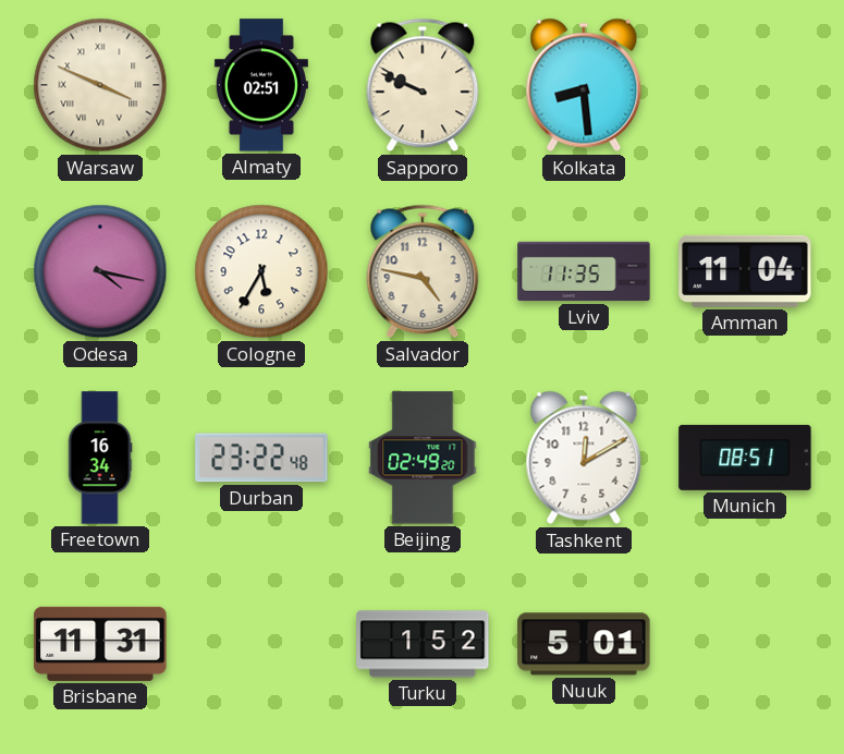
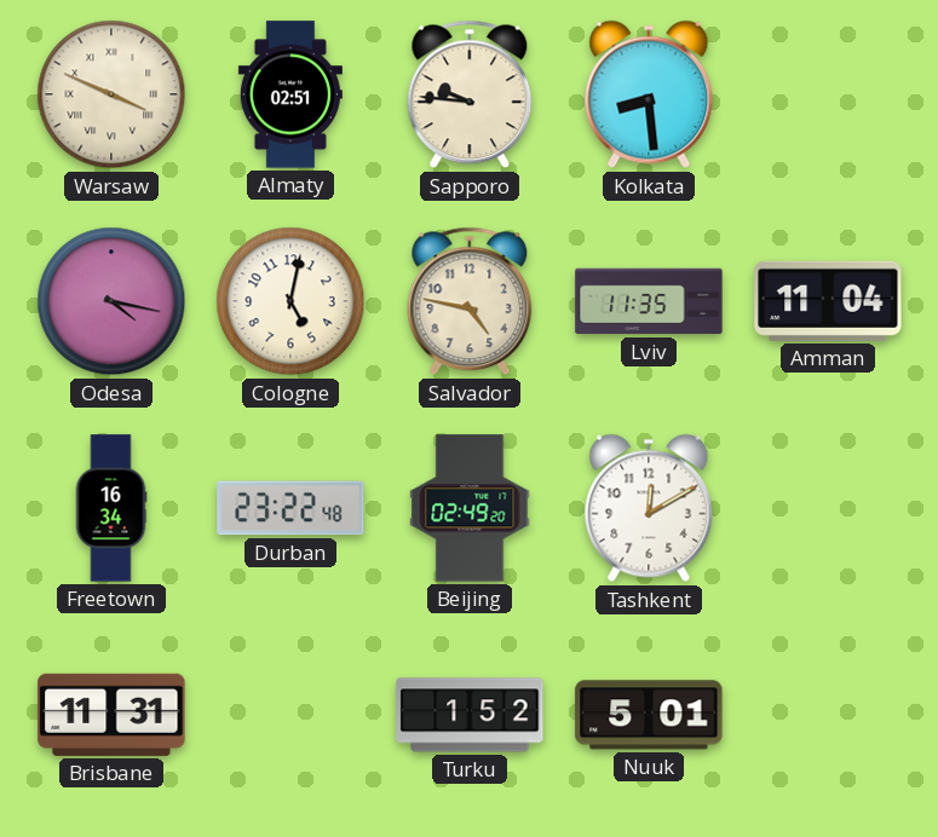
Sapporo: 9:49 -> 9:46 (470, 94)
Cologne: 5:35 -> 5:02 (290, 301)
Munich: 08:51 -> none (745, 458)
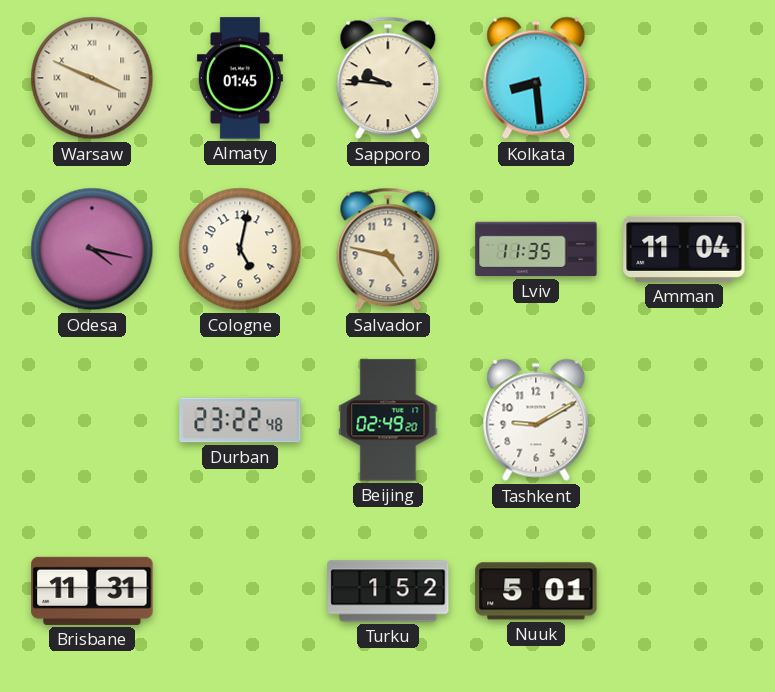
Almaty: 02:51 -> 01:45 (240, 78)
Freetown: 16:34 -> none (111, 508)
Tashkent: 12:10 -> 9:10 (536, 420)
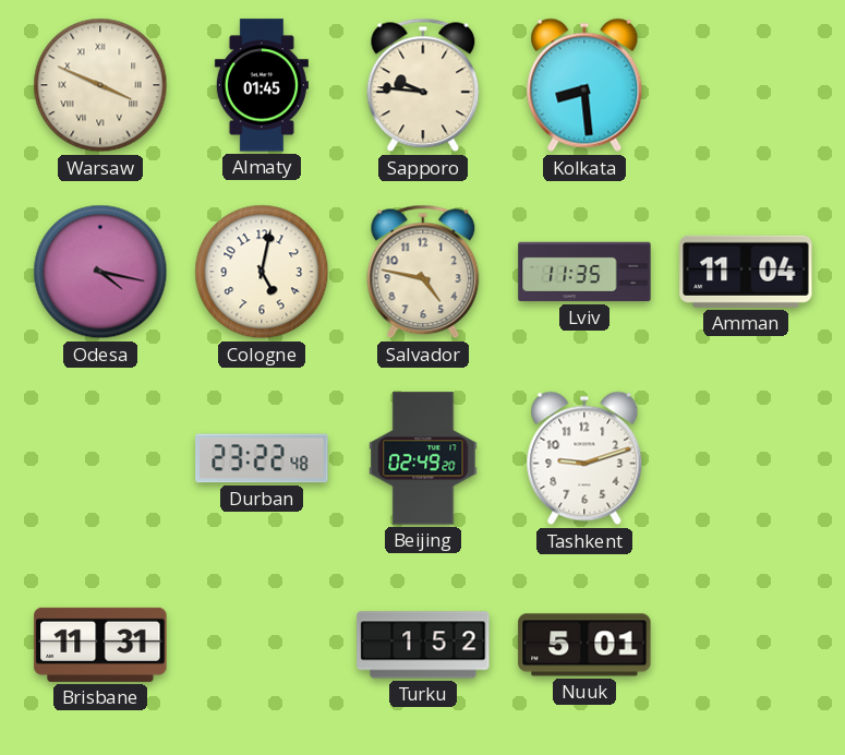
Tashkent: 9:10 -> 9:12 (584, 458)
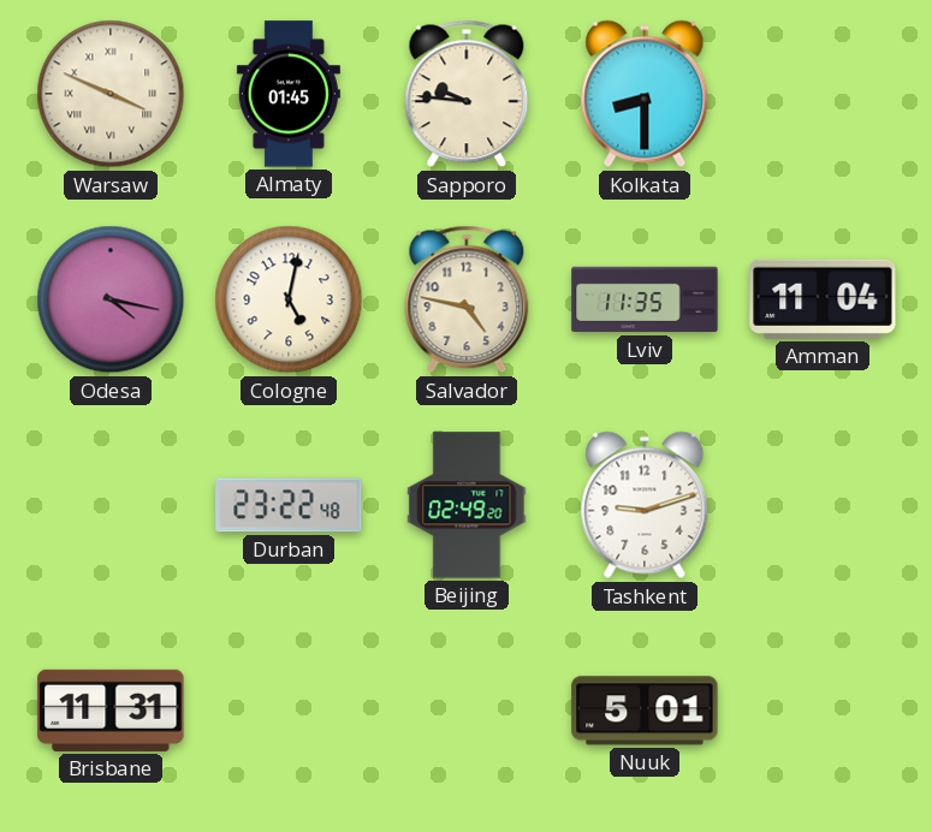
Kolkata: 8:29 -> 8:30 (645, 94)
Turku: 1:52 -> none (423, 645)
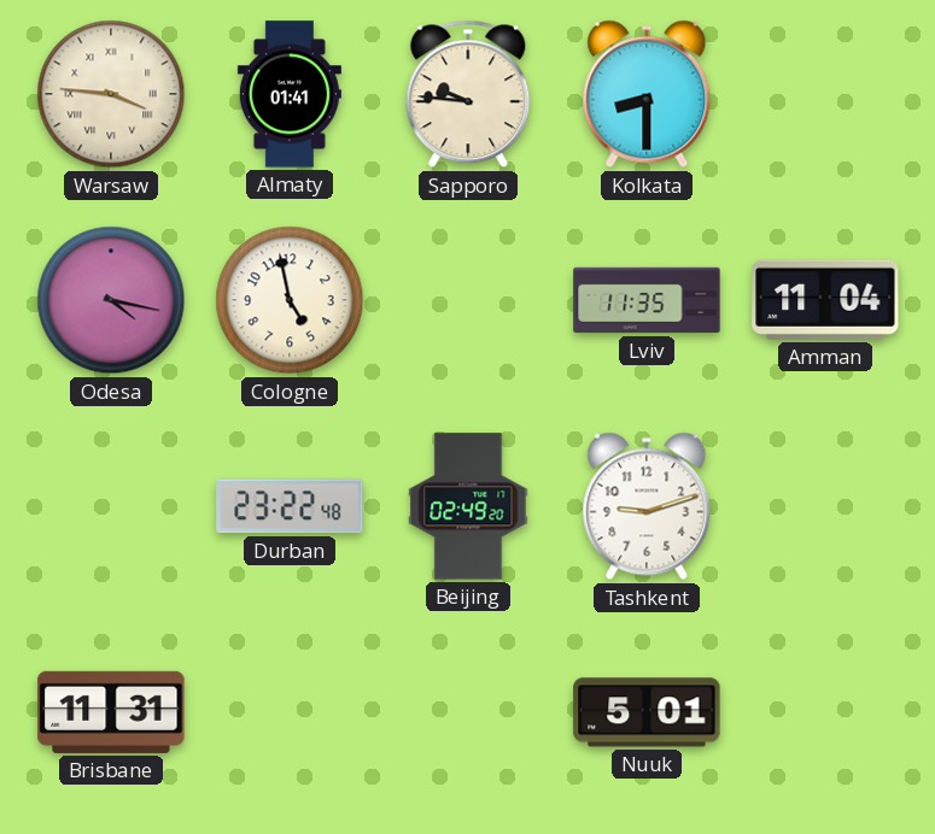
Warsaw: 3:49 -> 3:46 (111, 94)
Almaty: 01:45 -> 01:41 (290, 94)
Cologne: 5:02 -> 4:58 (290, 300)
Salvador: 4:47 -> none (467, 299)
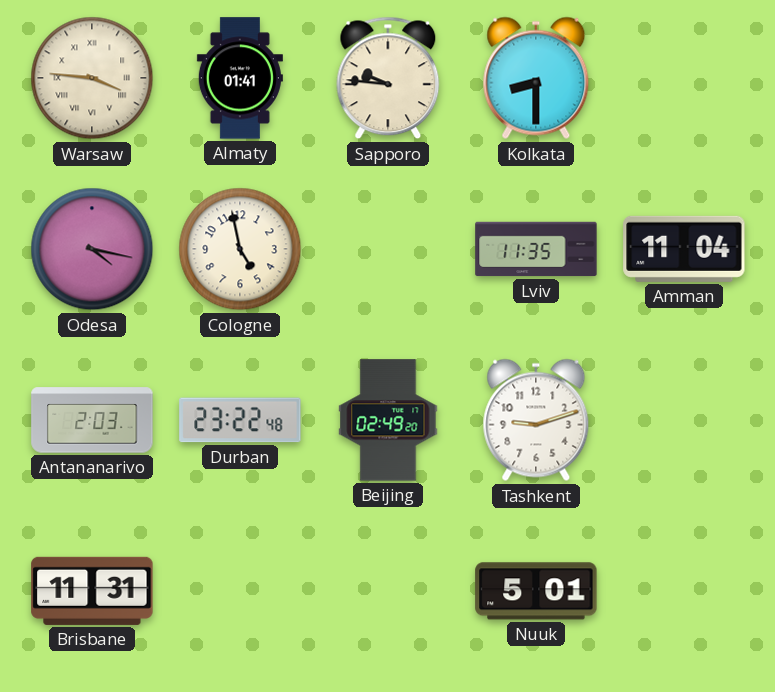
Antananarivo: none -> 2:03 (92, 420)
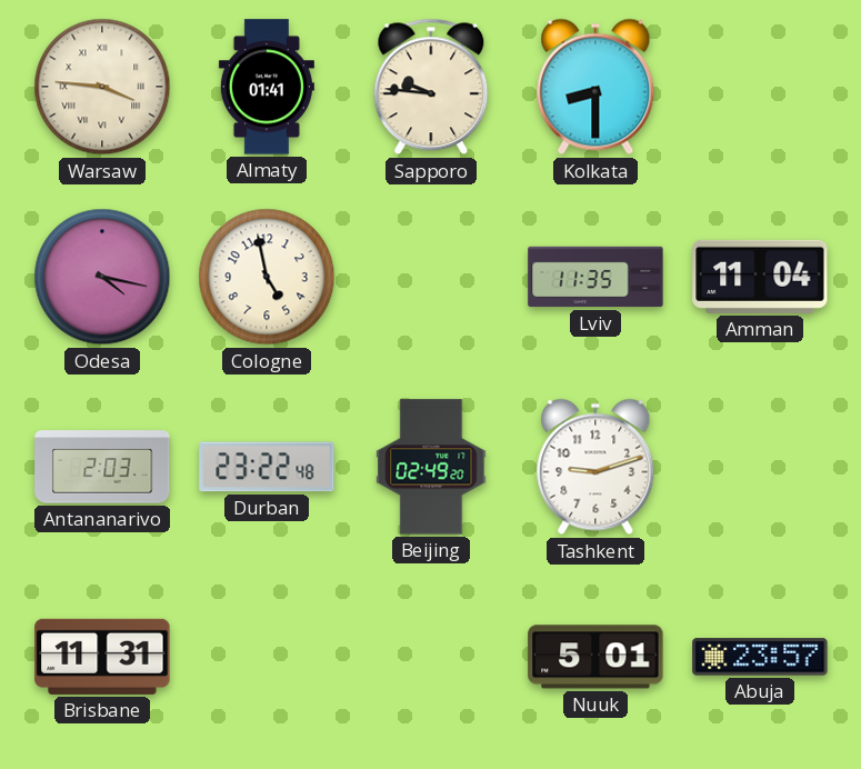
Abuja: none -> 23:57 (760, 657)
